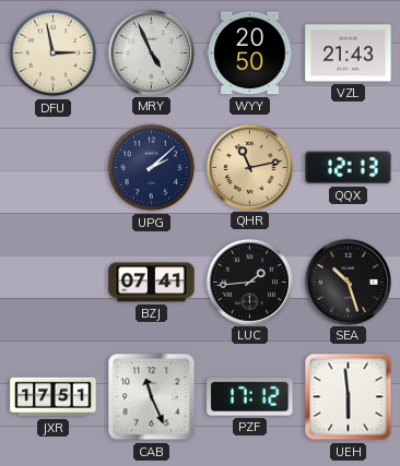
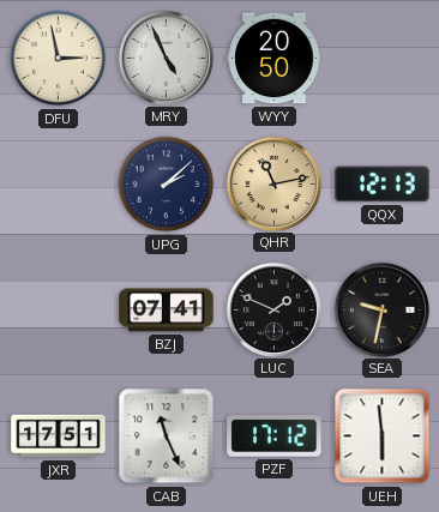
VZL: 21:43 -> none (349, 53)
LUC: 1:44 -> 1:49 (273, 309)
SEA: 10:27 -> 9:32 (381, 309)
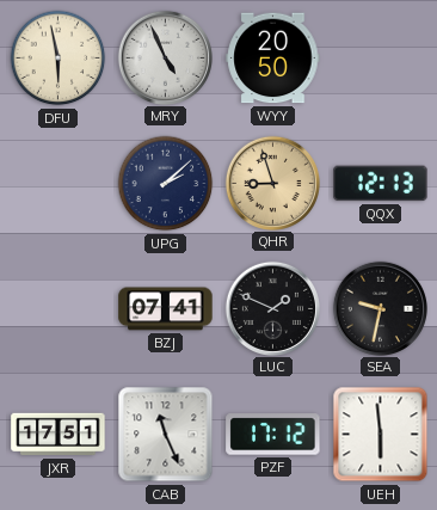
DFU: 2:58 -> 5:58 (59, 59)
QHR: 11:13 -> 8:57 (272, 183)
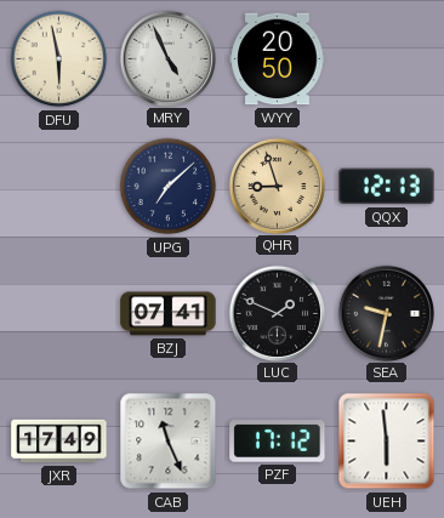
UPG: 2:08 -> 7:08 (169, 187)
JXR: 17:51 -> 17:49 (59, 442)
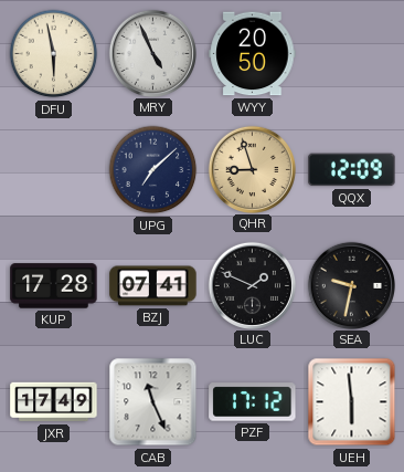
QQX: 12:13 -> 12:09 (352, 170)
KUP: none -> 17:28 (54, 286)
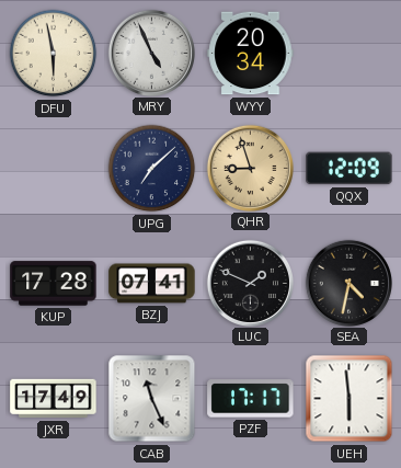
WYY: 20:50 -> 20:34 (251, 54)
SEA: 9:32 -> 4:32 (348, 283)
PZF: 17:12 -> 17:17 (251, 399)
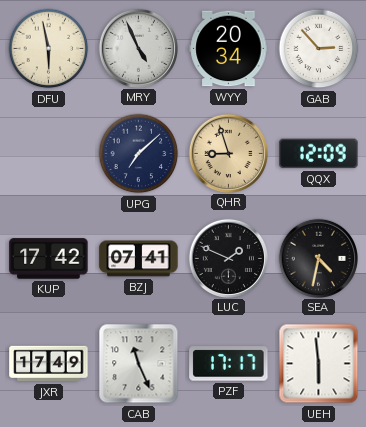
GAB: none -> 2:53 (319, 49)
KUP: 17:28 -> 17:42 (49, 259)
